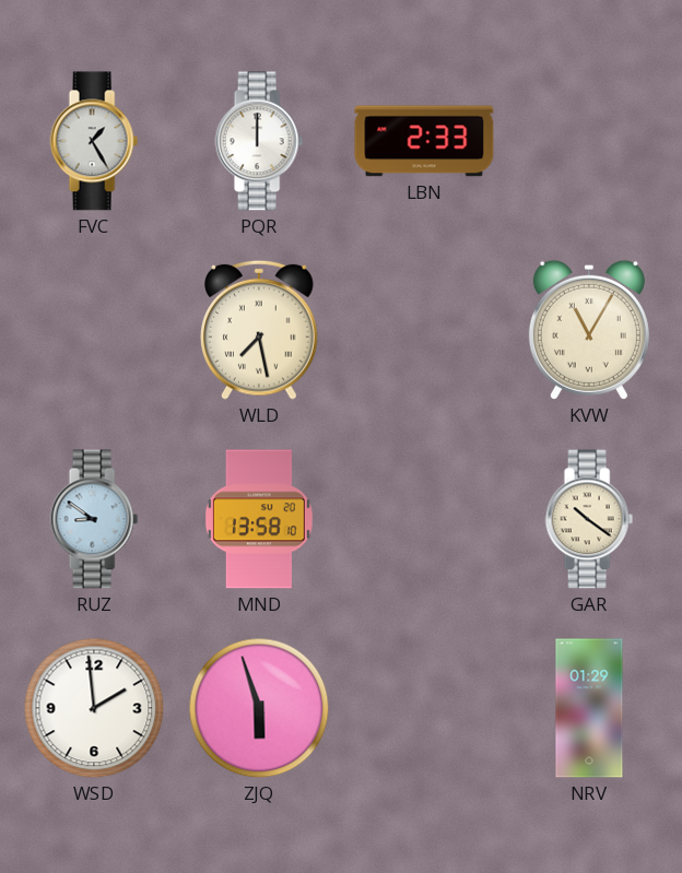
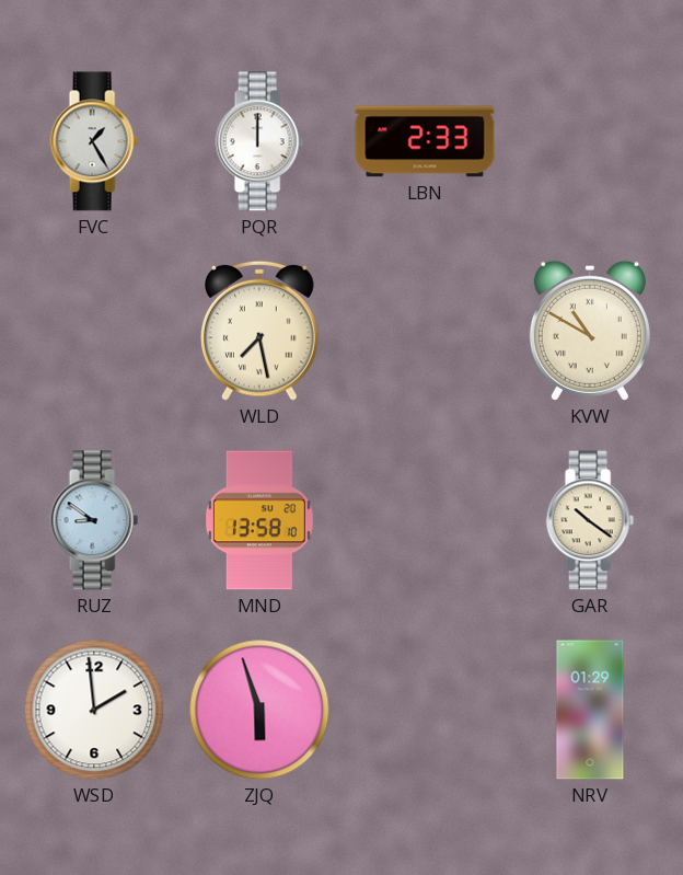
KVW: 11:05 -> 10:50 (590, 331)
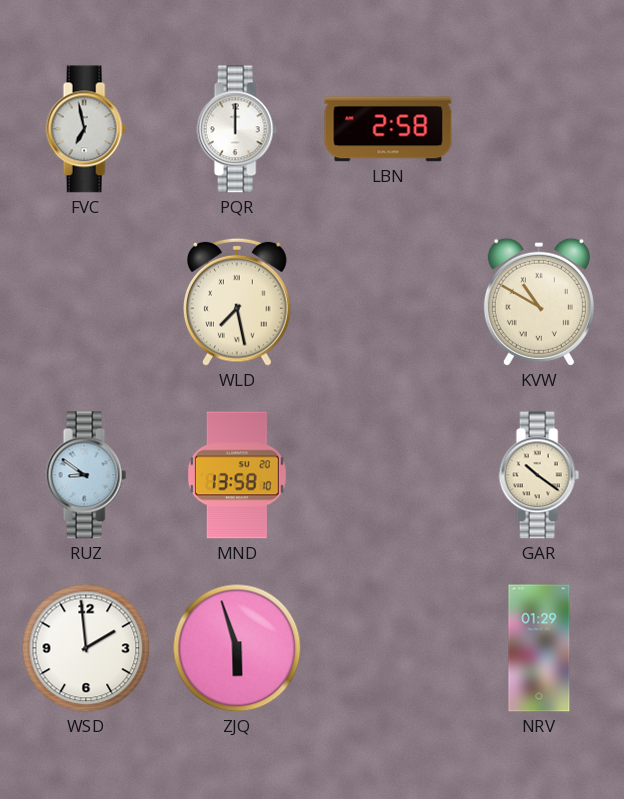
FVC: 1:25 -> 6:58 (86, 129)
LBN: 2:33 -> 2:58 (388, 129)
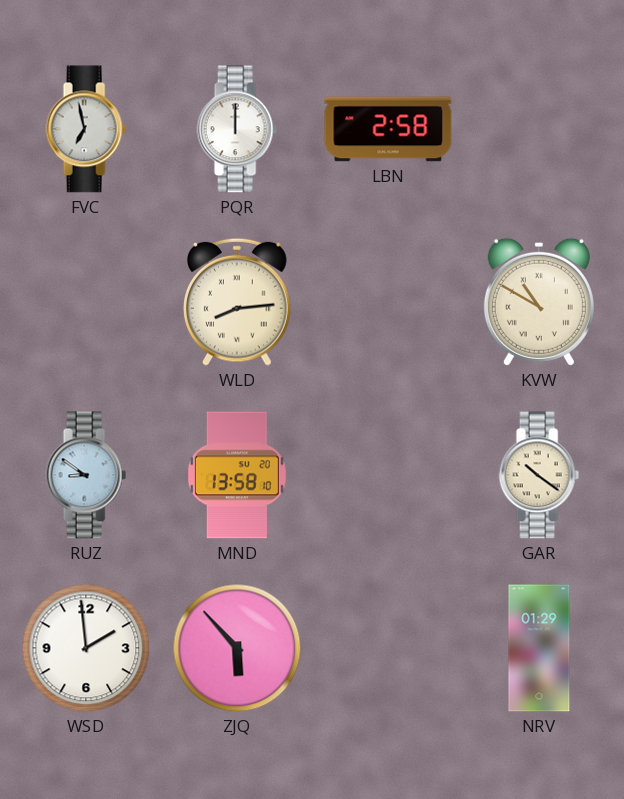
WLD: 7:28 -> 8:14 (238, 302)
ZJQ: 5:57 -> 5:53 (237, 648)
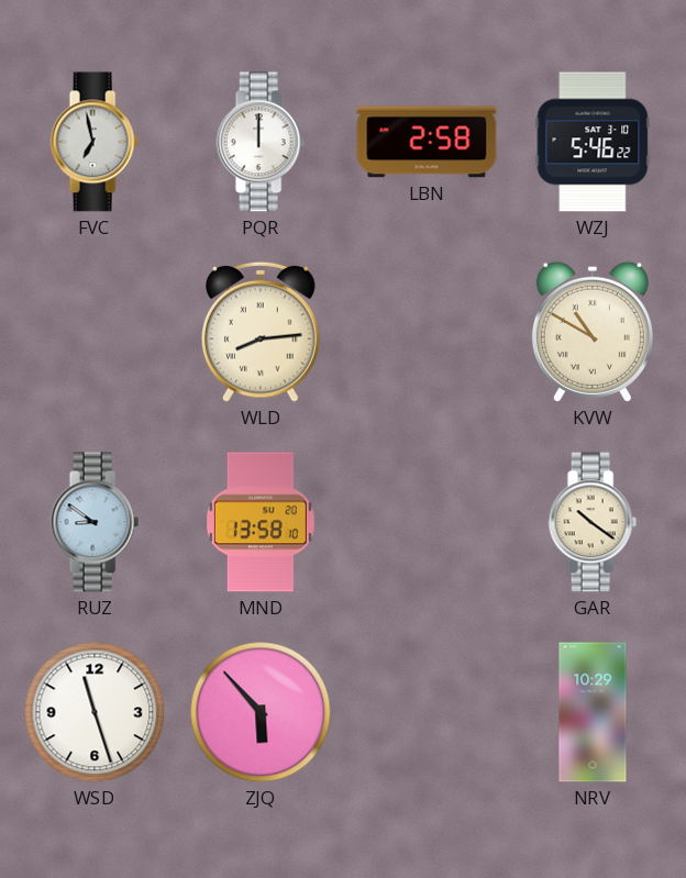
WZJ: none -> 5:46 (593, 142)
WSD: 1:59 -> 11:27 (95, 712)
NRV: 01:29 -> 10:29 (593, 712)
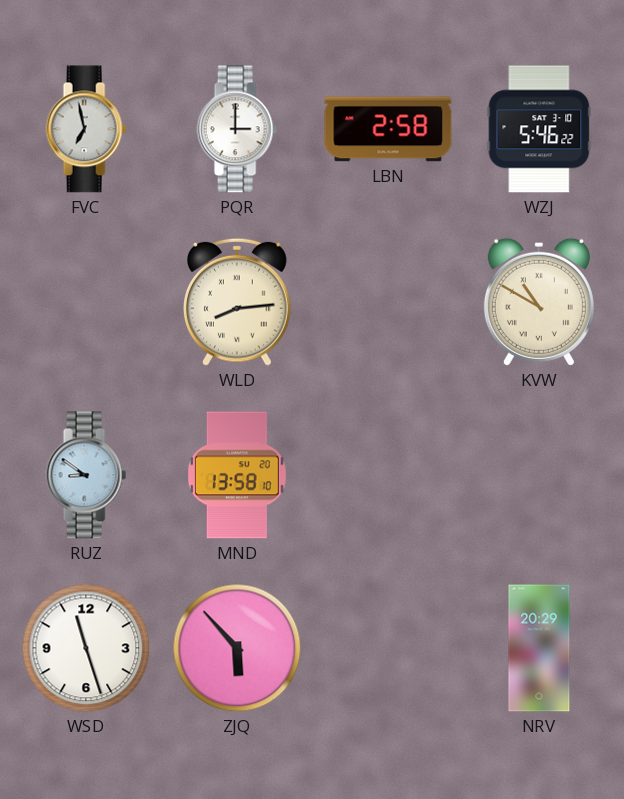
PQR: 12:00 -> 3:00 (237, 129)
GAR: 10:21 -> none (593, 522)
NRV: 10:29 -> 20:29 (539, 648)
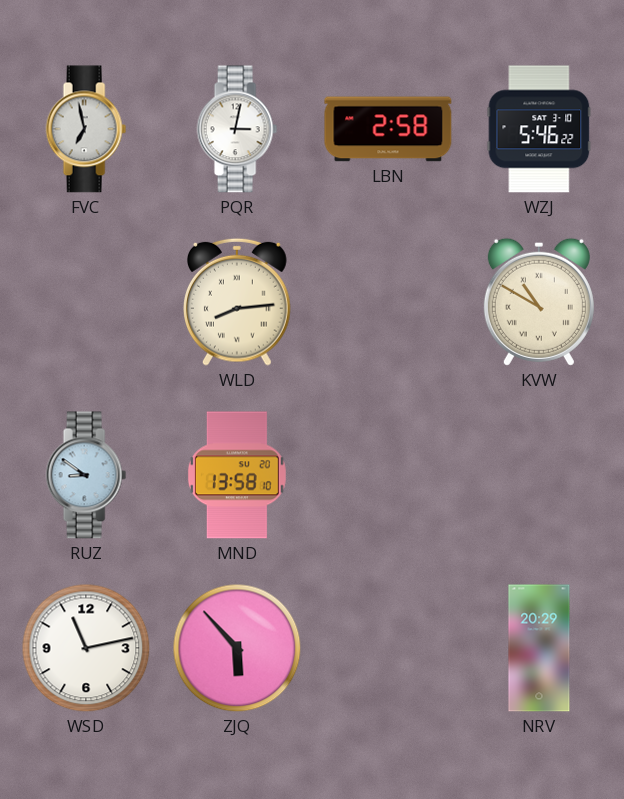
PQR: 3:00 -> 3:02 (237, 129)
WSD: 11:27 -> 11:13 (86, 648)
